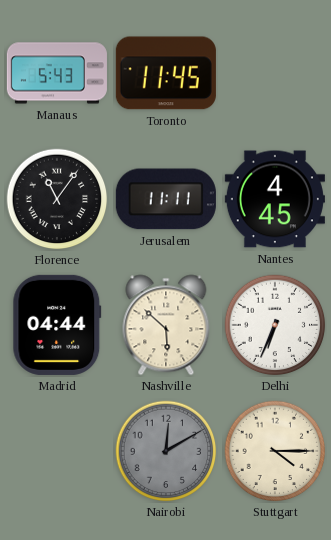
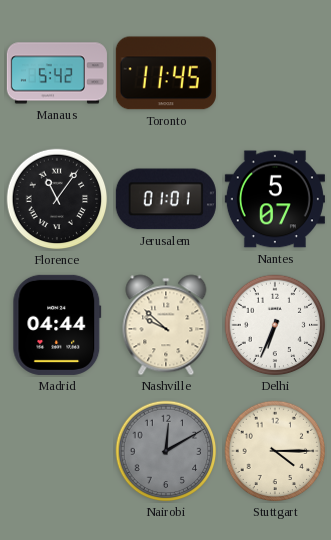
Manaus: 5:43 -> 5:42 (57, 73)
Jerusalem: 11:11 -> 01:01 (166, 199)
Nantes: 4:45 -> 5:07 (275, 199)
Nashville: 5:52 -> 9:52 (166, 325)
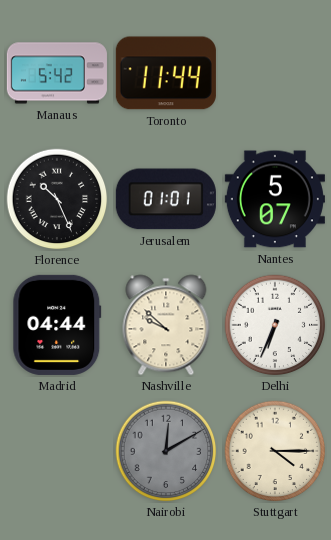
Toronto: 11:45 -> 11:44 (166, 73)
Florence: 11:06 -> 10:26 (57, 199)
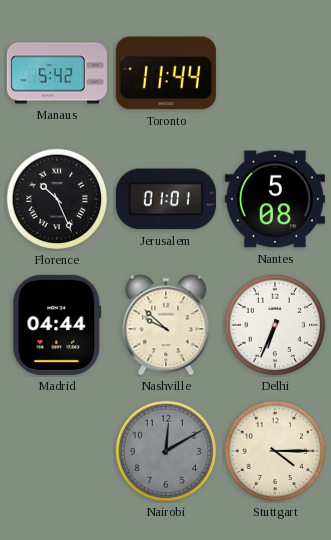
Nantes: 5:07 -> 5:08 (275, 199)
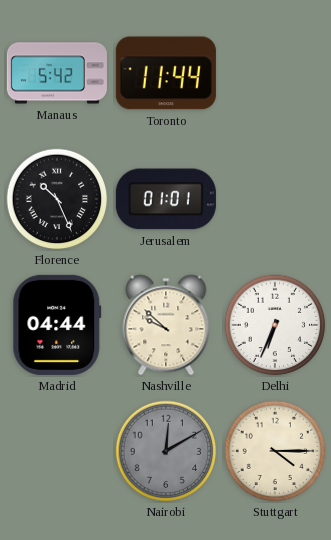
Nantes: 5:08 -> none (275, 199)
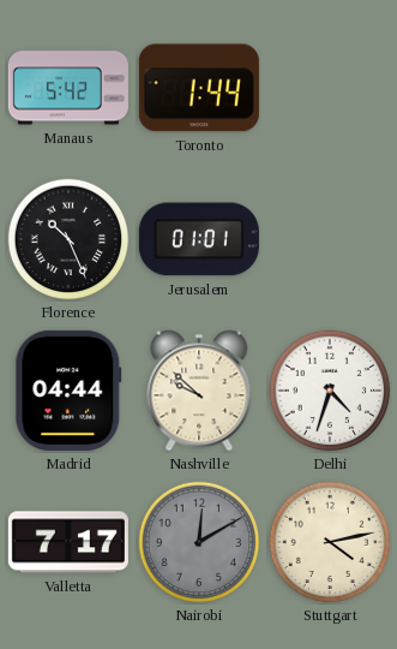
Toronto: 11:44 -> 1:44 (199, 88)
Delhi: 6:34 -> 4:33 (330, 391)
Valletta: none -> 7:17 (68, 542)
Stuttgart: 4:15 -> 4:13 (330, 542)
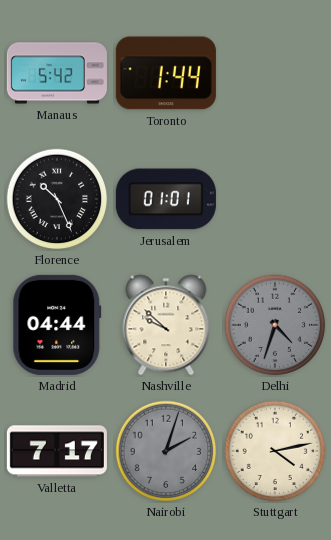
Delhi dial: white -> grey (275, 325)
Nairobi: 12:10 -> 2:03 (166, 451)
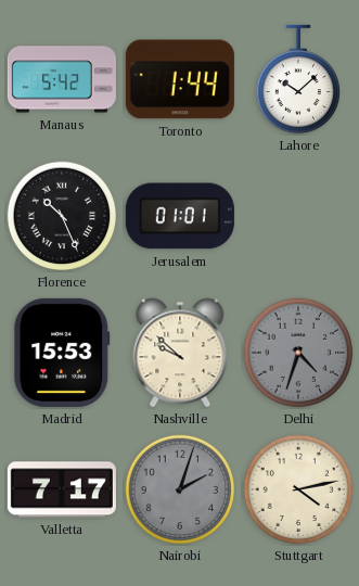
Lahore: none -> 10:08 (298, 79)
Madrid: 04:44 -> 15:53 (62, 353)
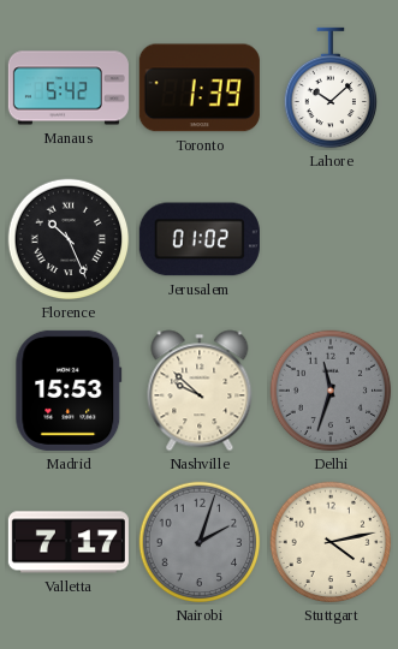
Toronto: 1:44 -> 1:39 (200, 88)
Jerusalem: 01:01 -> 01:02 (200, 239)
Delhi: 4:33 -> 11:33 (331, 391)
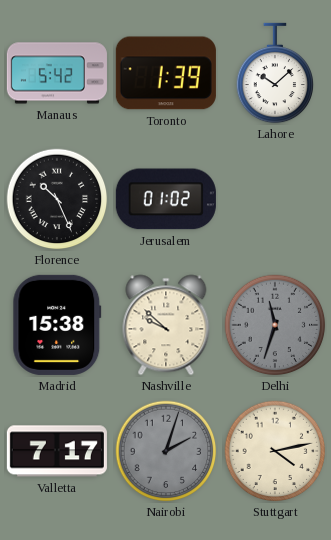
Madrid: 15:53 -> 15:38 (57, 325)
